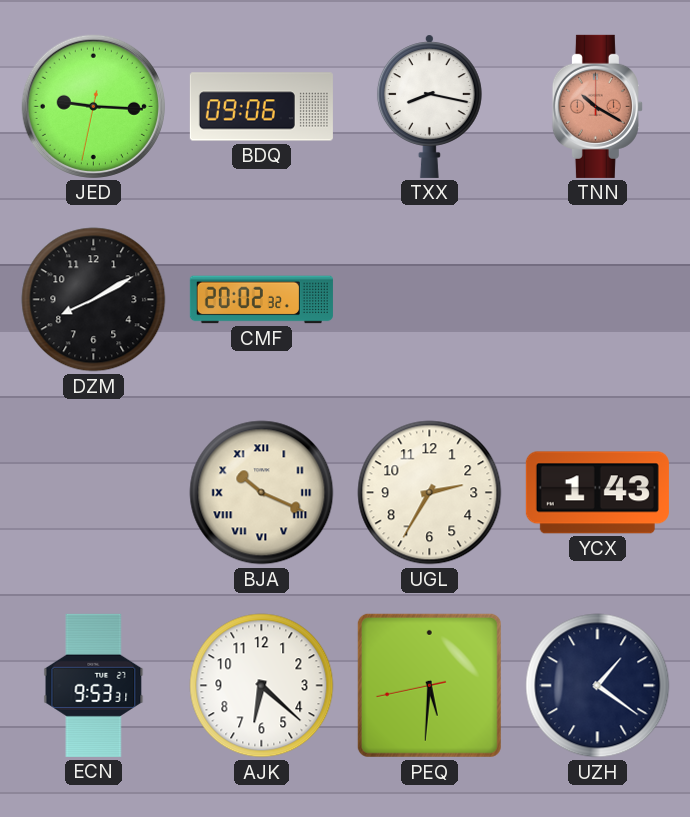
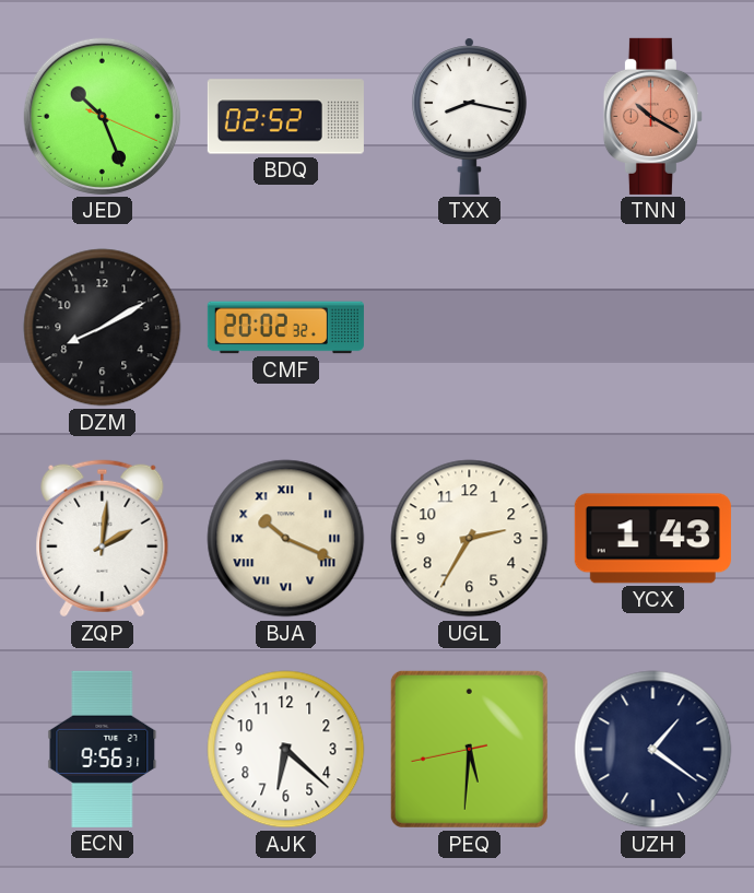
JED: 9:15 -> 10:26 (102, 116)
BDQ: 09:06 -> 02:52 (285, 117)
ZQP: none -> 2:01 (103, 539)
ECN: 9:53 -> 9:56 (103, 749)
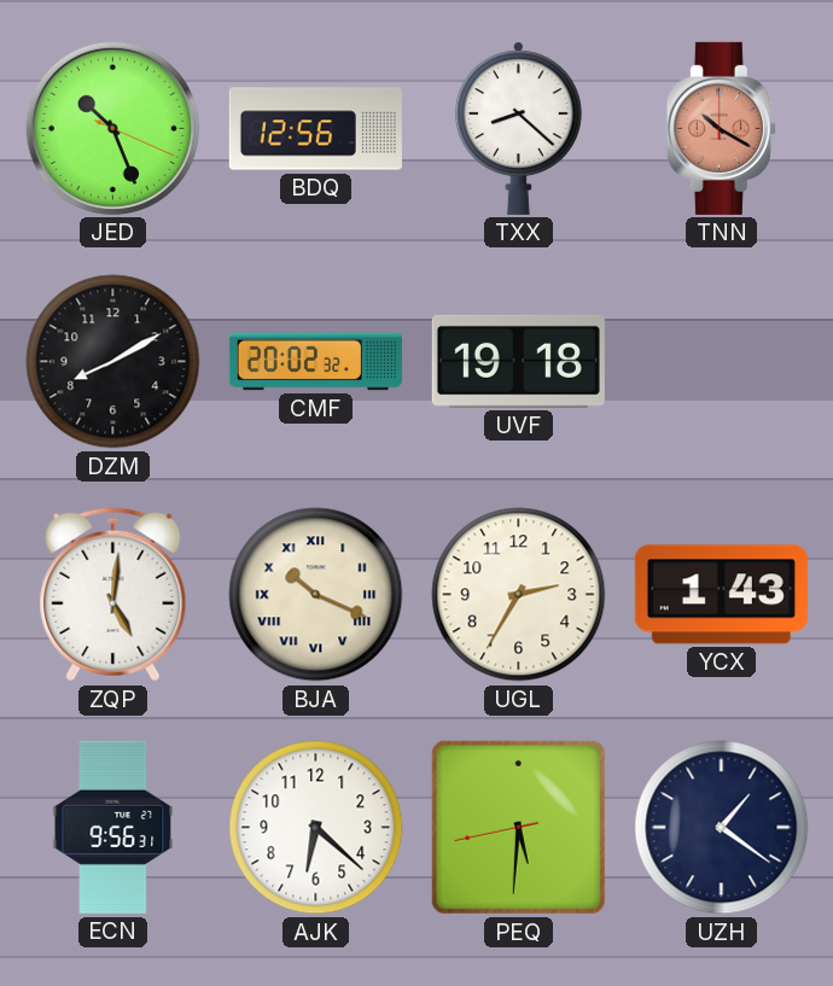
BDQ: 02:52 -> 12:56 (315, 129)
TXX: 8:17 -> 8:22 (518, 128)
UVF: none -> 19:18 (518, 361)
ZQP: 2:01 -> 5:01 (113, 595)
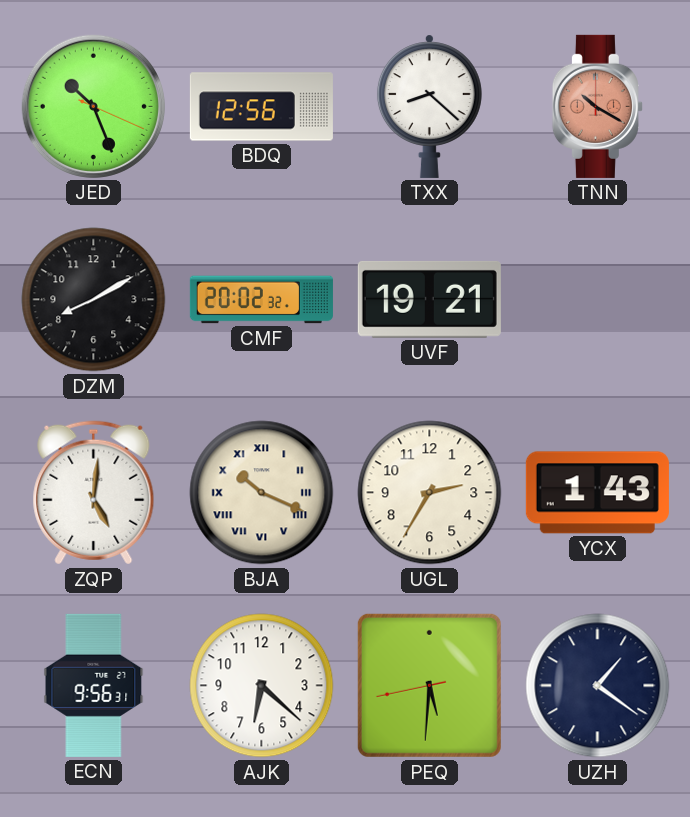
UVF: 19:18 -> 19:21 (429, 299)
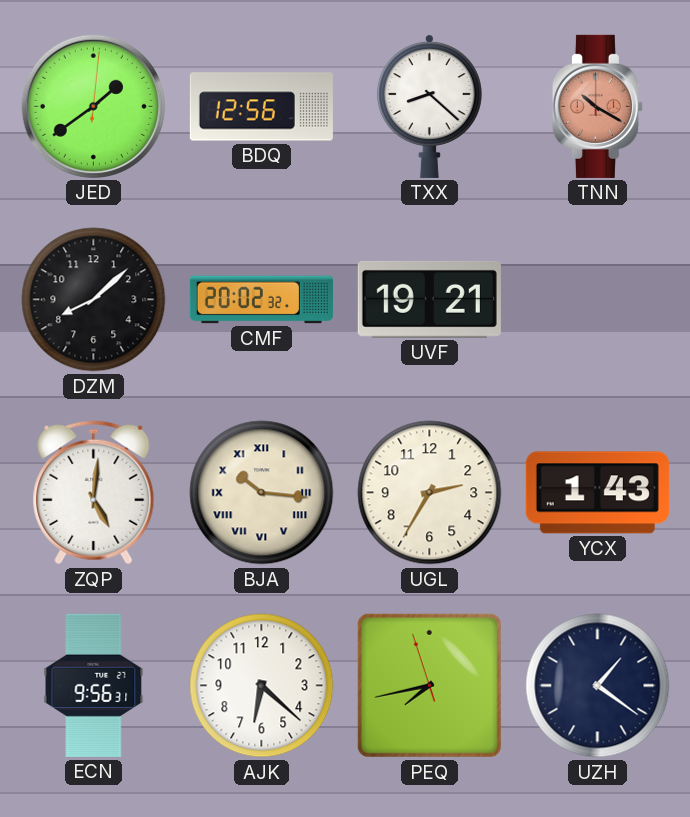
JED: 10:26 -> 1:39 (93, 106)
DZM: 8:10 -> 8:08 (94, 300)
BJA: 10:19 -> 10:16 (262, 493)
PEQ: 5:30 -> 7:42 (429, 685)
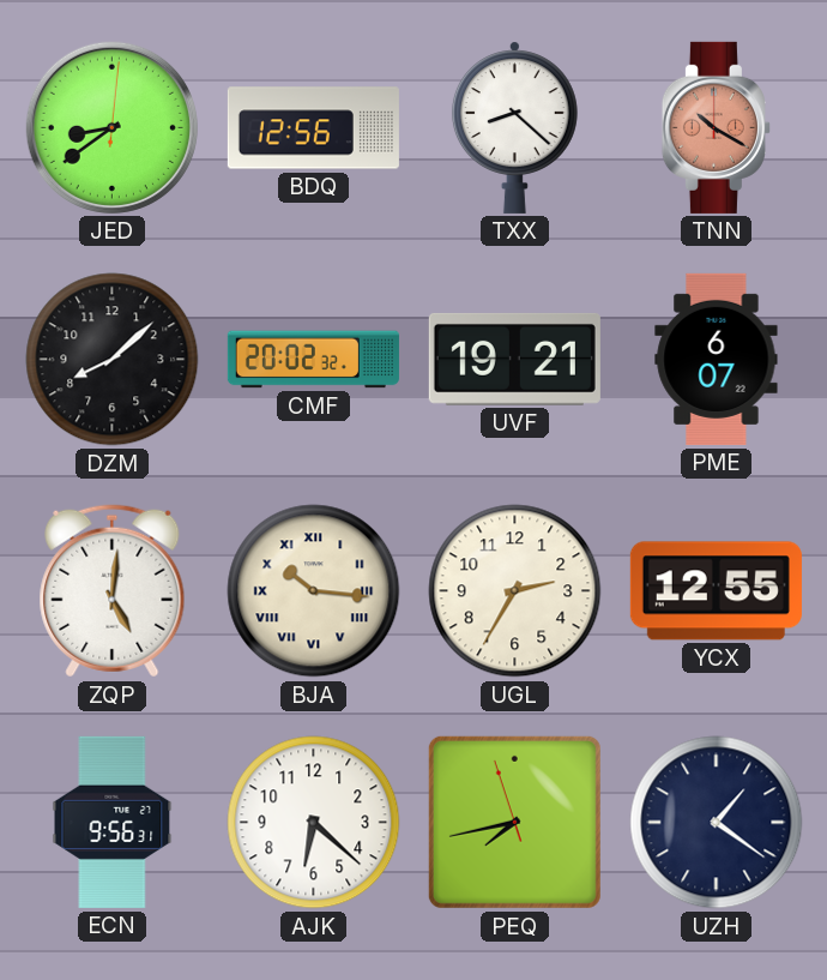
JED: 1:39 -> 8:39 (111, 127)
PME: none -> 6:07 (717, 359)
YCX: 1:43 -> 12:55 (716, 591)
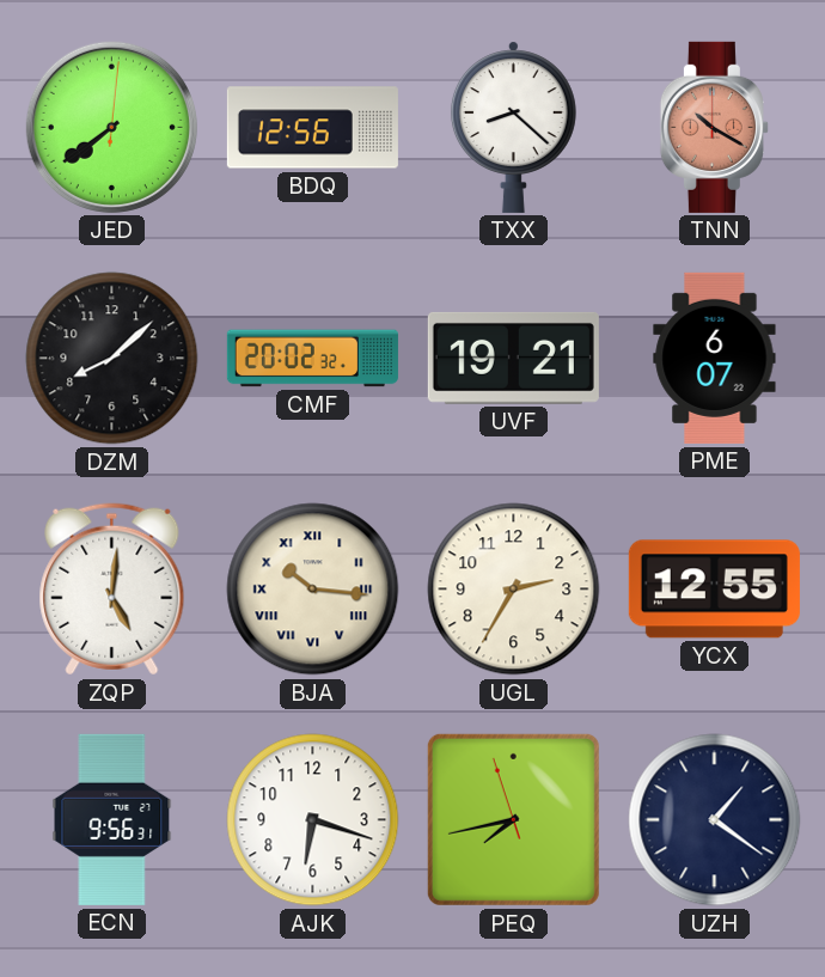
JED: 8:39 -> 7:39 (111, 127)
AJK: 6:22 -> 6:18 (313, 820)
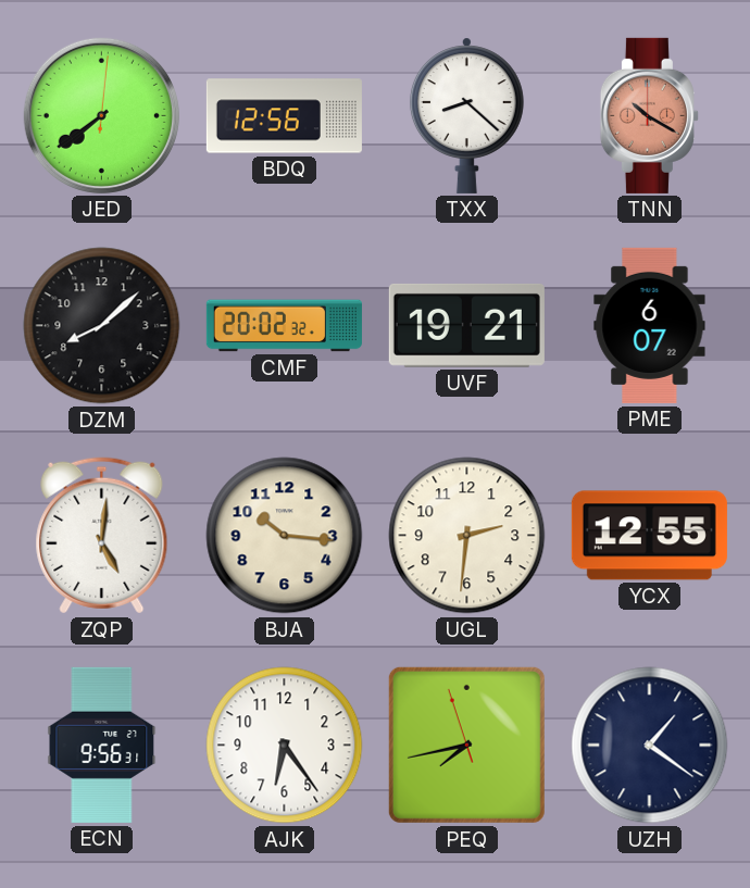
BJA numerals: Roman -> Arabic (285, 536)
UGL: 2:35 -> 2:31 (467, 536)
AJK: 6:18 -> 6:24 (285, 746)
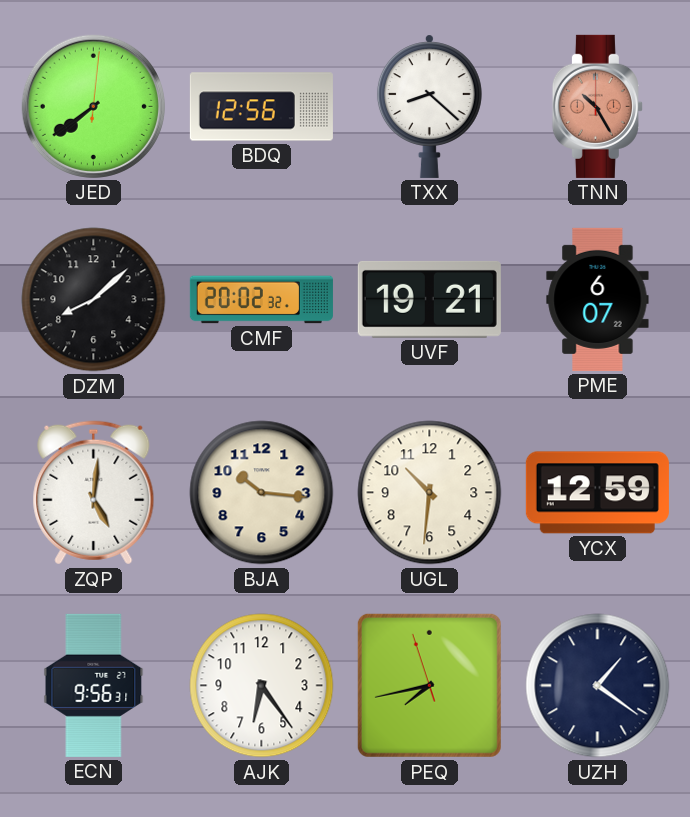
TNN: 10:20 -> 10:25 (597, 106)
UGL: 2:31 -> 10:31 (430, 493)
YCX: 12:55 -> 12:59 (597, 493)
